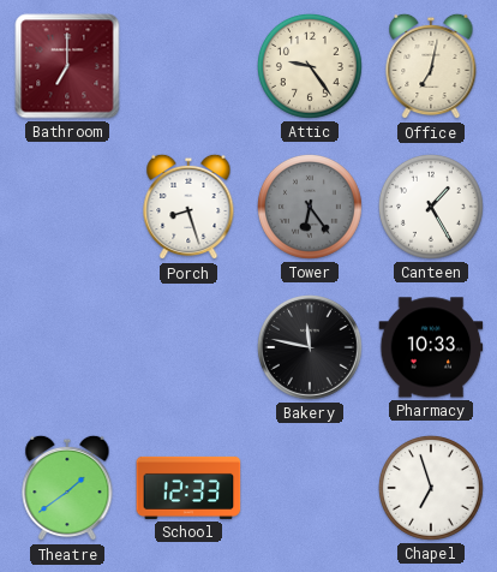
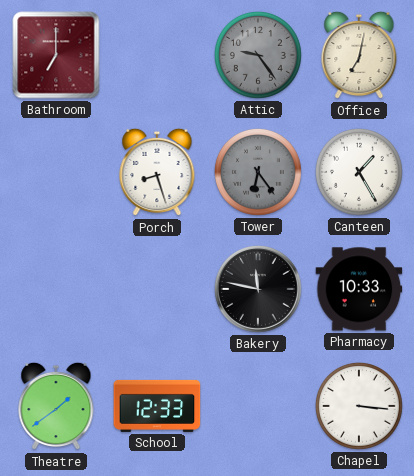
Attic dial: cream -> grey (258, 55)
Chapel: 6:57 -> 3:16 (359, 406)
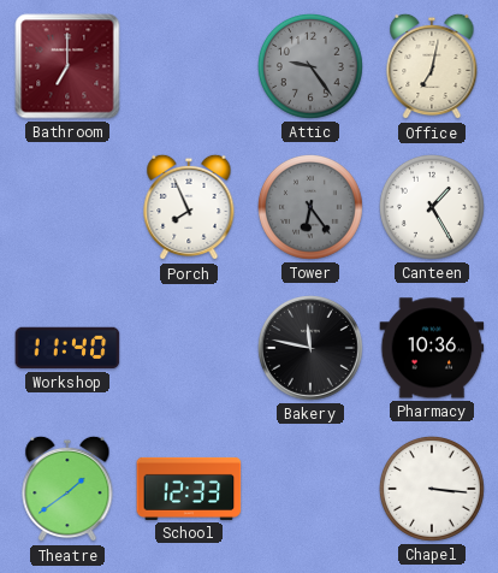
Porch: 8:27 -> 7:56 (189, 207)
Workshop: none -> 11:40 (67, 348)
Pharmacy: 10:33 -> 10:36 (432, 348)
